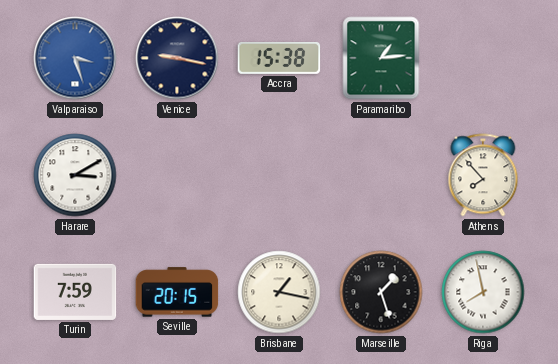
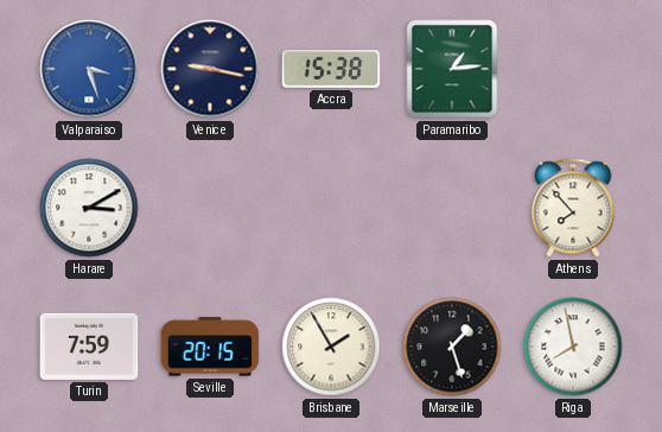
Brisbane: 1:17 -> 1:55 (331, 347)
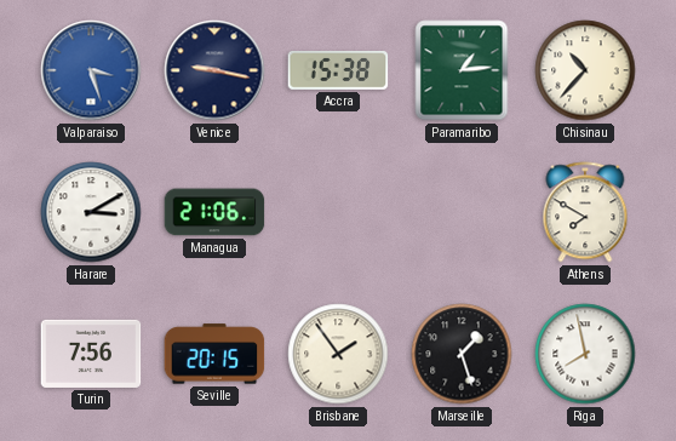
Chisinau: none -> 10:37 (585, 70)
Managua: none -> 21:06 (214, 212)
Athens: 7:53 -> 7:50 (585, 212)
Turin: 7:59 -> 7:56 (91, 354)
Brisbane: 1:55 -> 1:54 (338, 354)
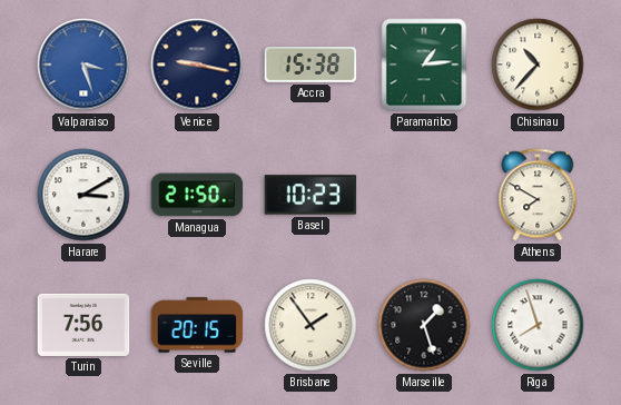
Managua: 21:06 -> 21:50 (197, 195)
Basel: none -> 10:23 (310, 195)
Riga: 7:58 -> 7:57 (538, 325)
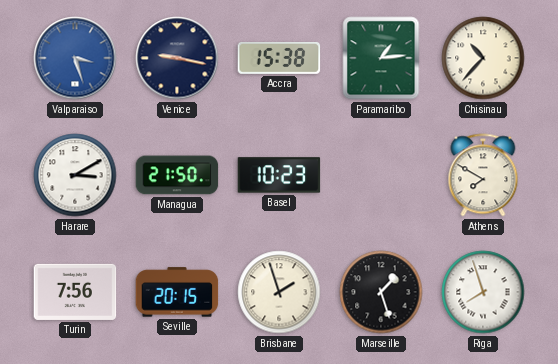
Brisbane: 1:54 -> 1:57 (279, 292)
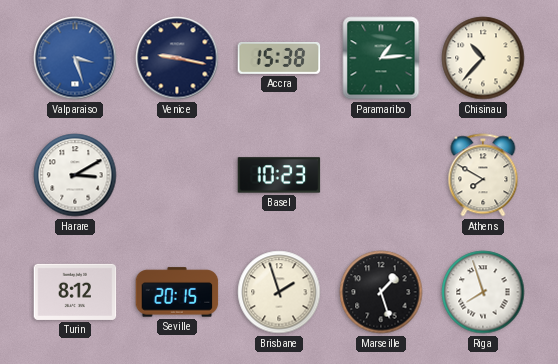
Managua: 21:50 -> none (177, 175)
Turin: 7:56 -> 8:12 (75, 292)
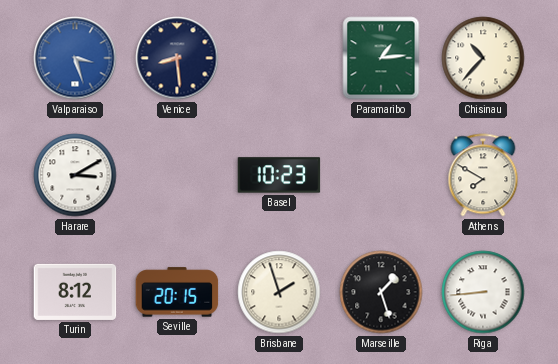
Venice: 9:17 -> 8:29 (177, 58)
Accra: 15:38 -> none (279, 59)
Riga: 7:57 -> 8:44 (483, 292)
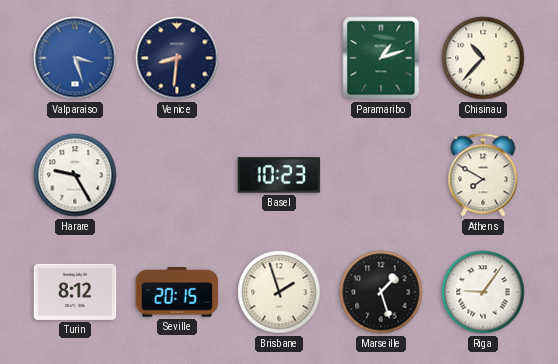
Venice: 8:29 -> 8:31 (177, 58)
Paramaribo: 1:14 -> 1:12 (381, 58)
Harare: 3:10 -> 9:25 (75, 175)
Riga: 8:44 -> 9:06 (483, 292)
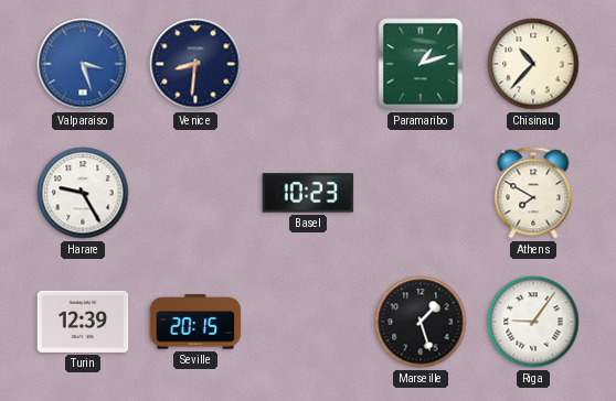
Turin: 8:12 -> 12:39 (83, 322)
Brisbane: 1:57 -> none (279, 292)
